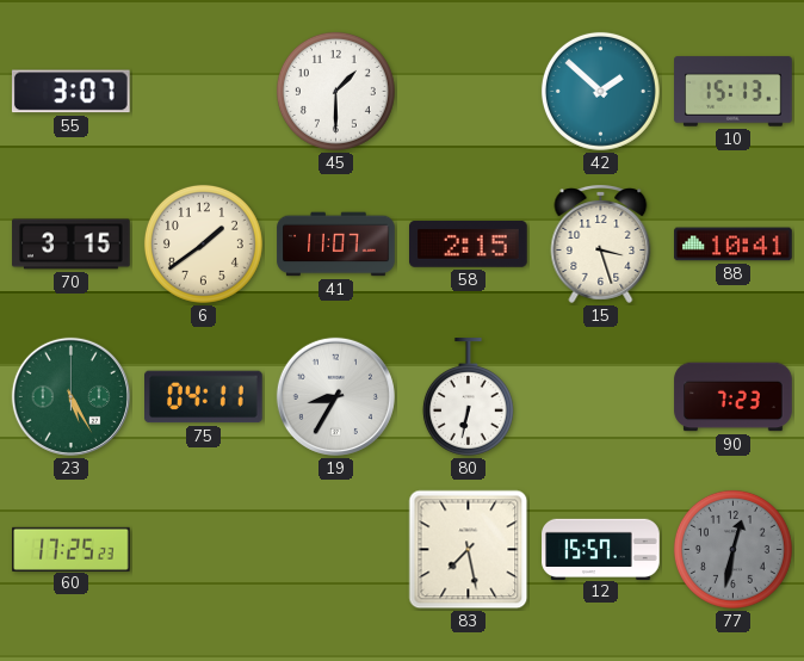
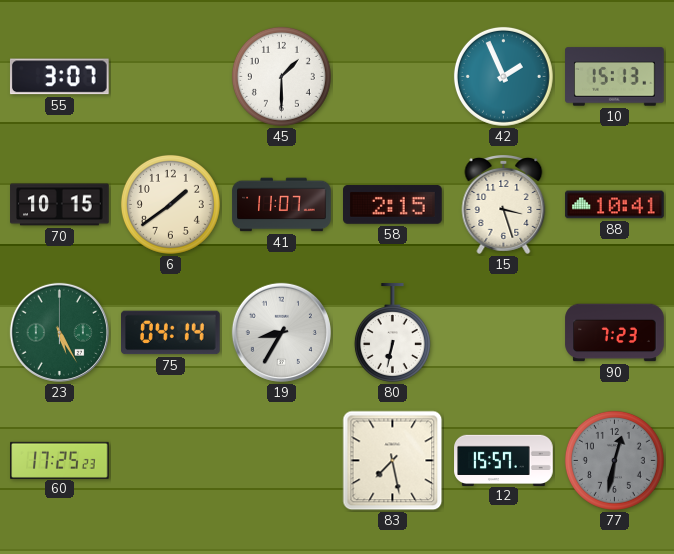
42: 1:52 -> 1:56 (503, 76)
70: 3:15 -> 10:15 (60, 205)
75: 04:11 -> 04:14 (171, 333)
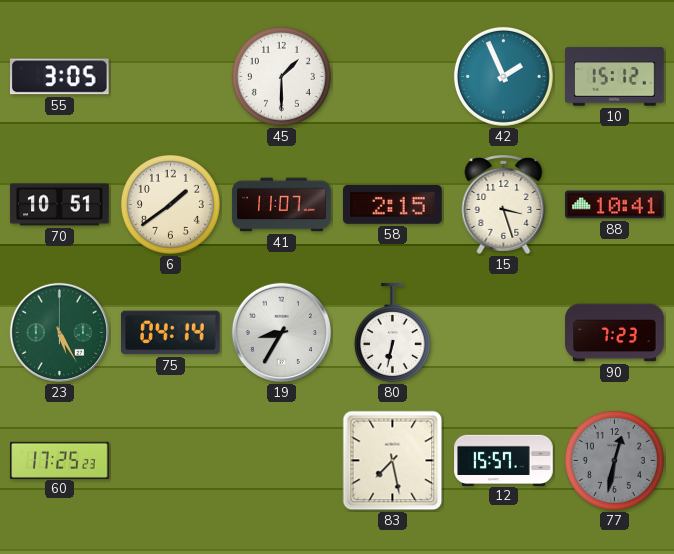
55: 3:07 -> 3:05 (59, 77)
10: 15:13 -> 15:12 (615, 77)
70: 10:15 -> 10:51 (60, 205)
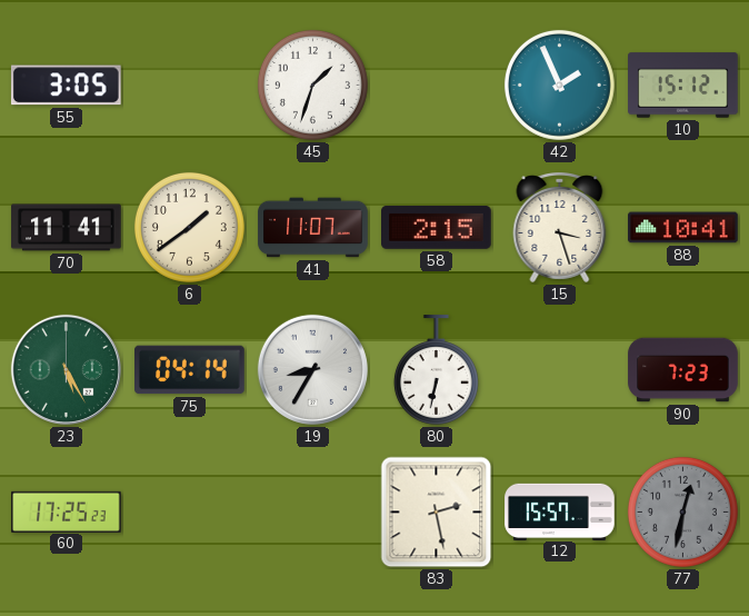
45: 1:30 -> 1:33 (312, 85)
70: 10:51 -> 11:41 (67, 228)
83: 7:28 -> 2:28 (437, 513)
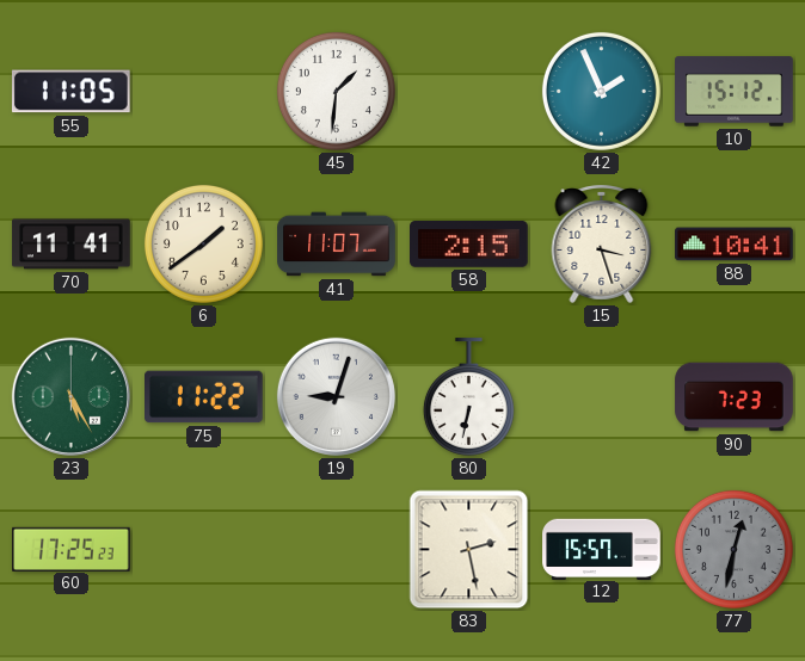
55: 3:05 -> 11:05 (70, 92)
45: 1:33 -> 1:31 (336, 91)
75: 04:14 -> 11:22 (204, 397)
19: 8:35 -> 9:03 (336, 396)
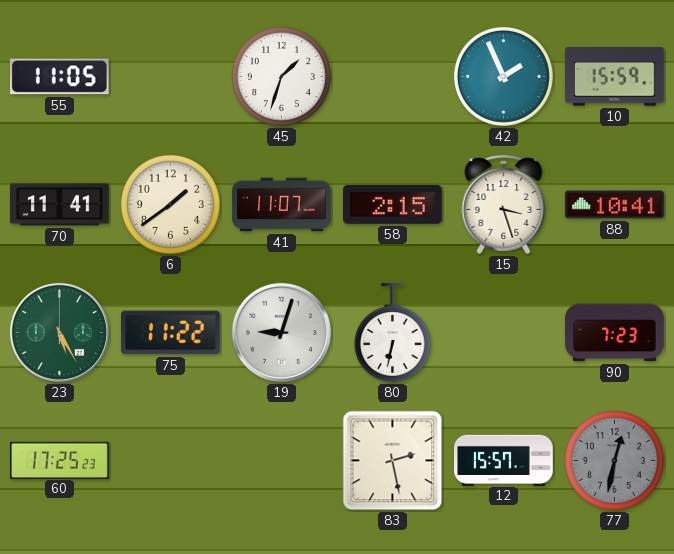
45: 1:31 -> 1:33 (281, 76)
10: 15:12 -> 15:59 (615, 77)
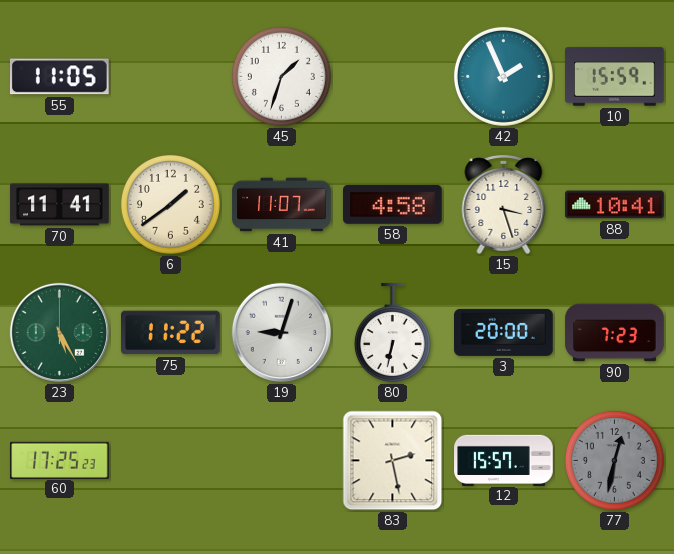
58: 2:15 -> 4:58 (393, 204)
3: none -> 20:00 (504, 332)
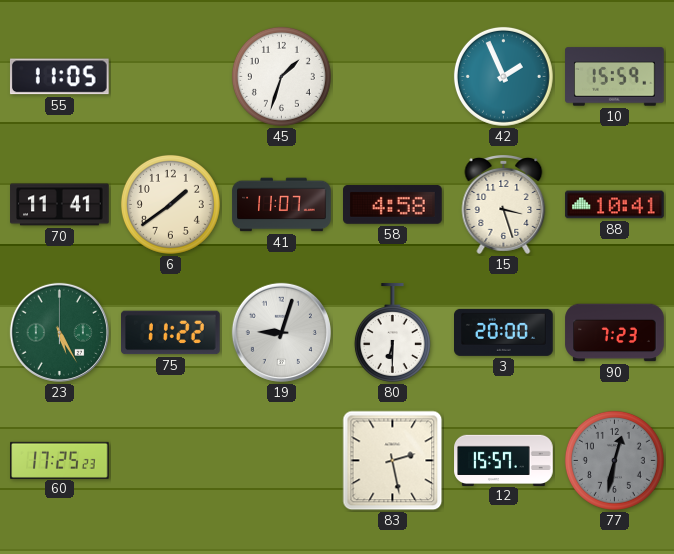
80: 6:32 -> 6:30 (392, 333)
